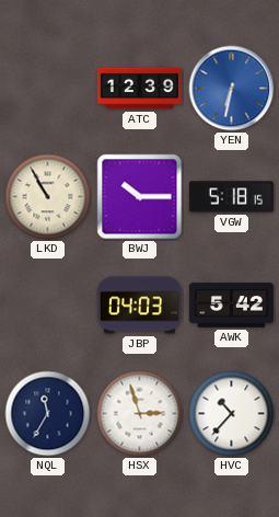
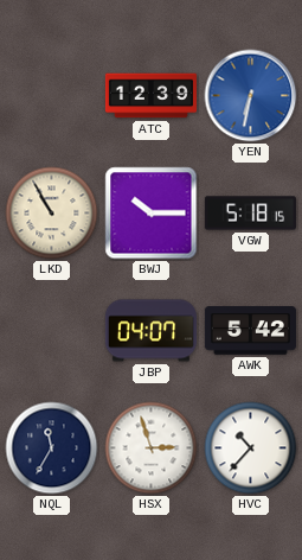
JBP: 04:03 -> 04:07 (150, 331)
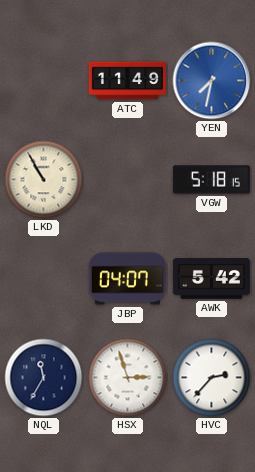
ATC: 12:39 -> 11:49 (127, 81)
YEN: 6:32 -> 7:32 (212, 81)
BWJ: 10:15 -> none (152, 214)
HVC: 10:37 -> 2:37 (212, 378)
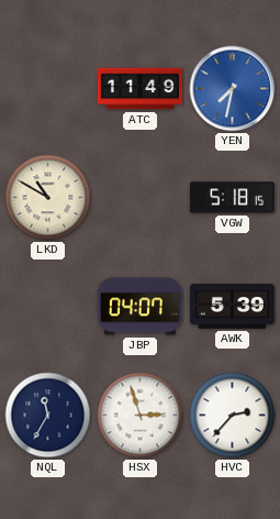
LKD: 10:55 -> 10:50 (48, 198)
AWK: 5:42 -> 5:39 (232, 307)
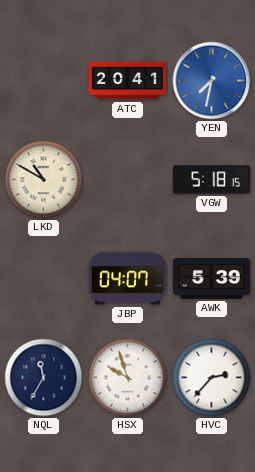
ATC: 11:49 -> 20:41 (127, 81)
HSX: 2:57 -> 9:57 (128, 378)
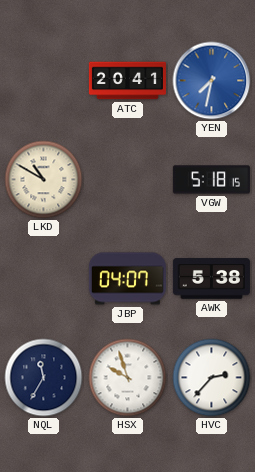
AWK: 5:39 -> 5:38 (211, 279)
